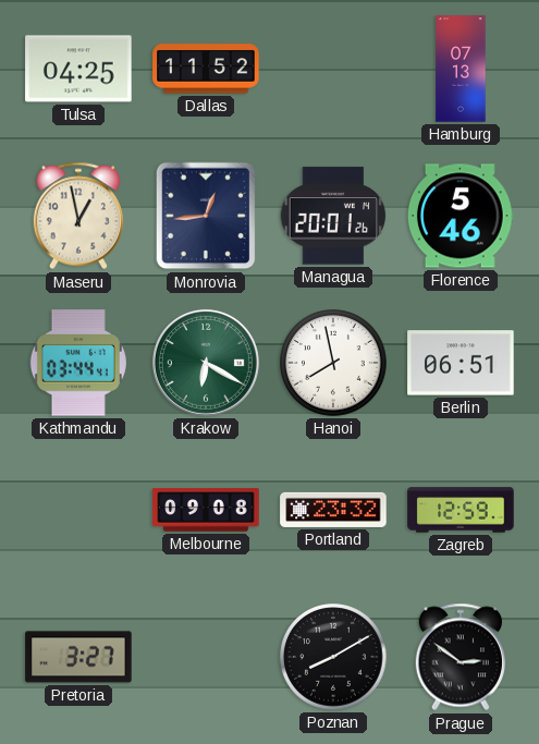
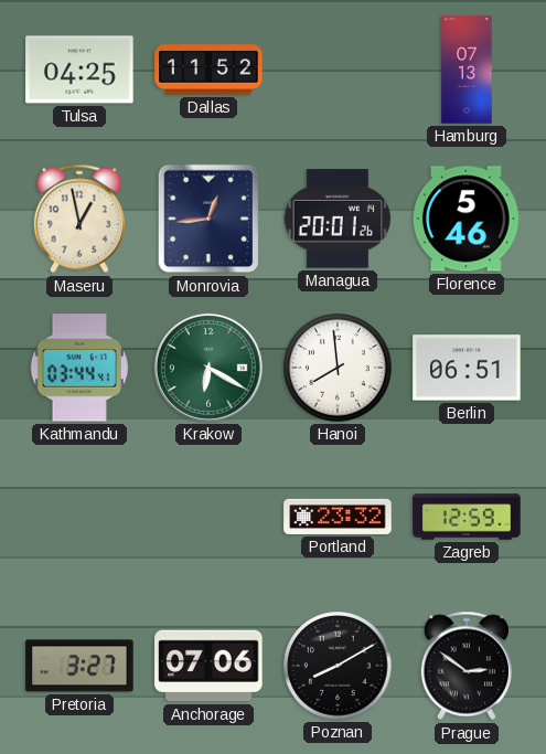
Hanoi: 7:58 -> 7:59 (338, 368)
Melbourne: 09:08 -> none (206, 510)
Anchorage: none -> 07:06 (208, 666)
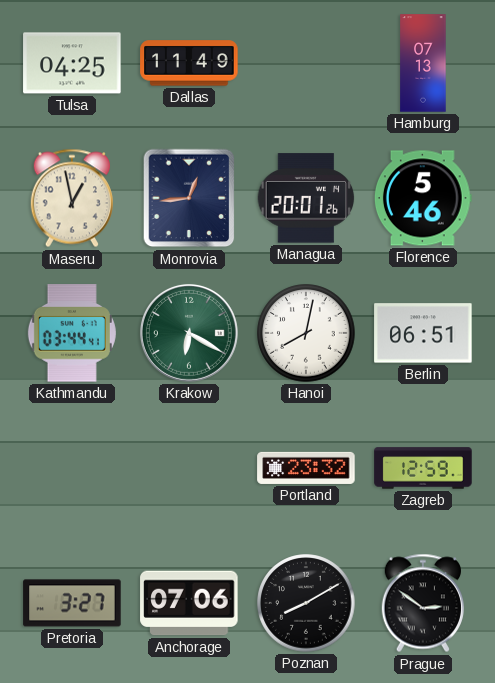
Dallas: 11:52 -> 11:49 (189, 63)
Hanoi: 7:59 -> 8:02 (306, 333)
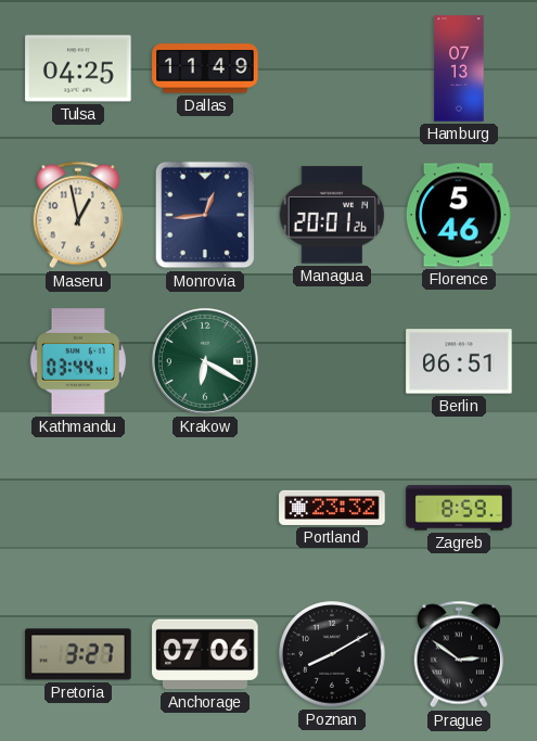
Hanoi: 8:02 -> none (306, 333)
Zagreb: 12:59 -> 8:59 (459, 508)
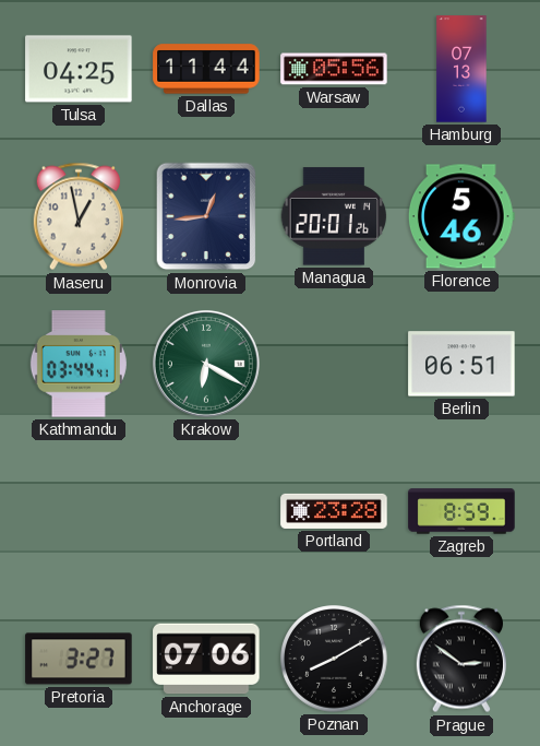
Dallas: 11:49 -> 11:44 (206, 69)
Warsaw: none -> 05:56 (334, 69)
Portland: 23:32 -> 23:28 (334, 511)
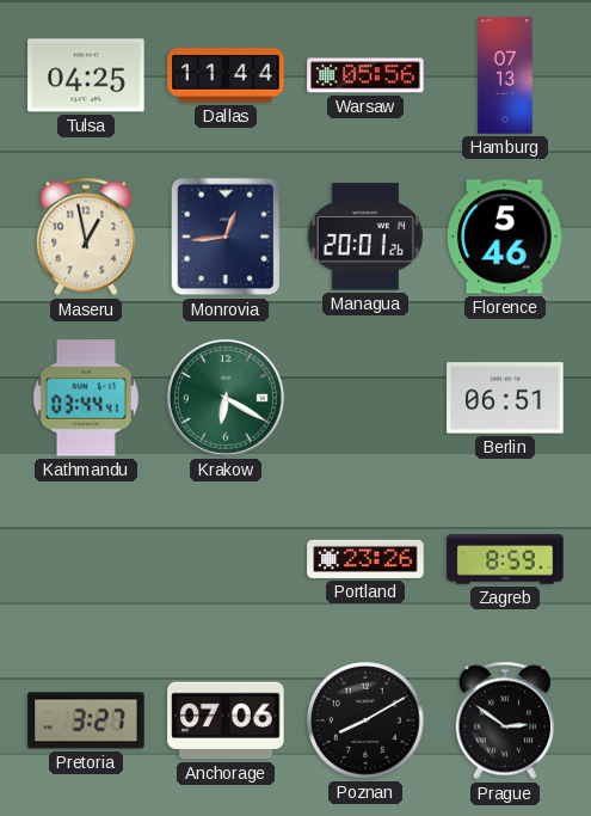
Portland: 23:28 -> 23:26 (365, 559)
